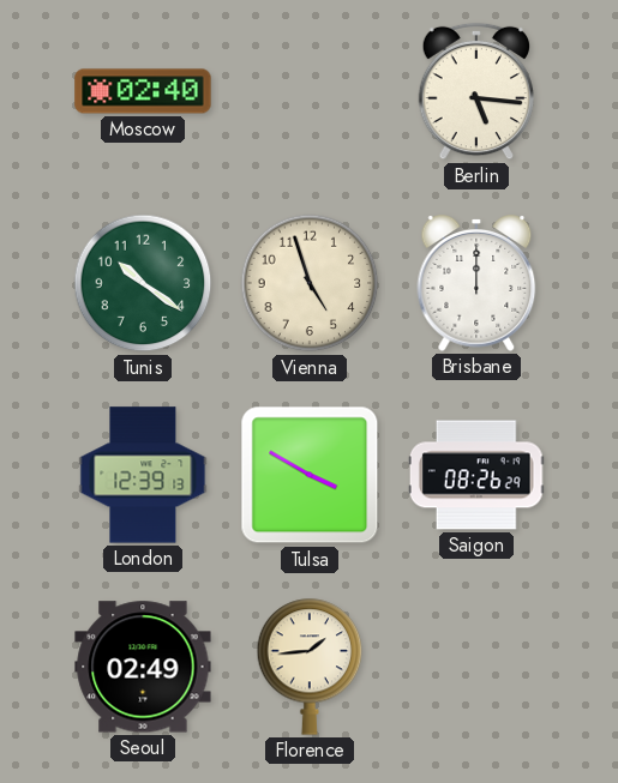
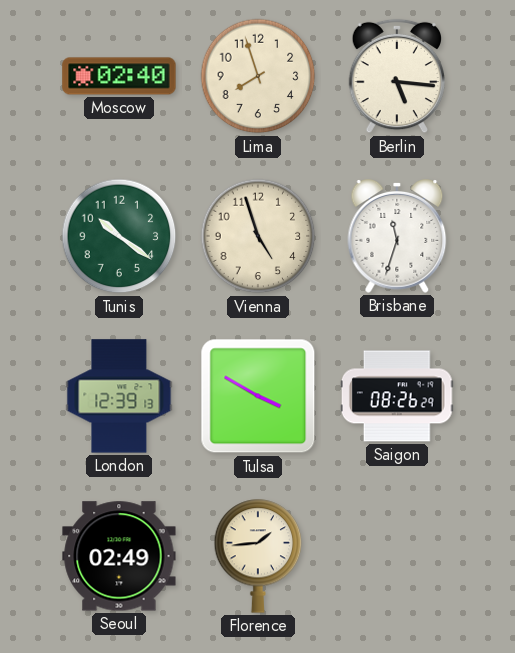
Lima: none -> 7:57 (258, 76)
Brisbane: 12:00 -> 11:33 (397, 236)
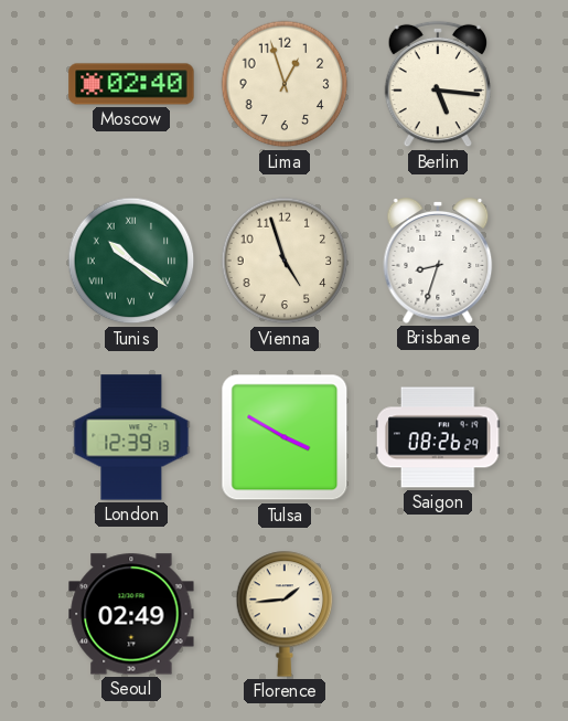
Lima: 7:57 -> 12:57 (285, 84)
Tunis numerals: Arabic -> Roman (131, 261)
Brisbane: 11:33 -> 8:33 (438, 261)
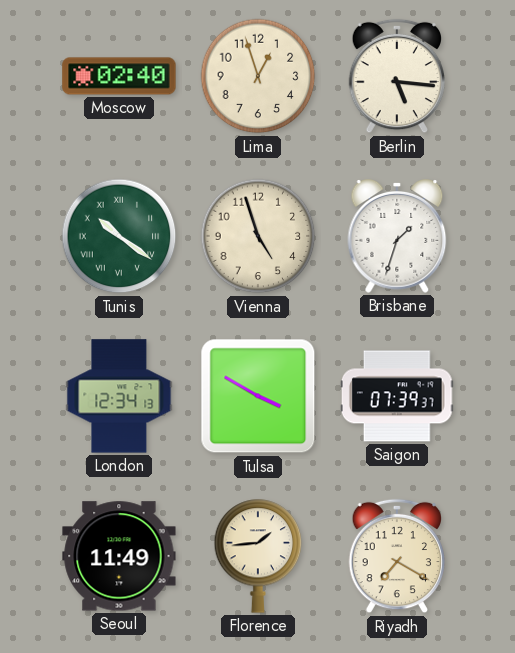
Brisbane: 8:33 -> 1:33 (397, 236)
London: 12:39 -> 12:34 (119, 396)
Saigon: 08:26 -> 07:39 (397, 396)
Seoul: 02:49 -> 11:49 (119, 556)
Riyadh: none -> 7:20 (397, 556)
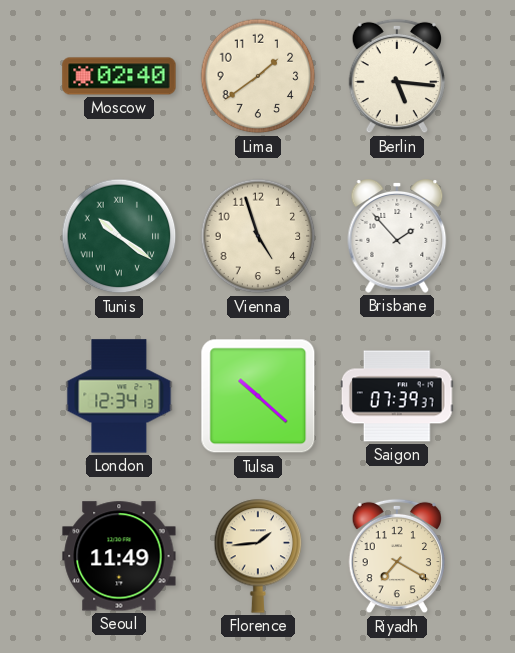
Lima: 12:57 -> 1:39 (258, 76)
Brisbane: 1:33 -> 1:53 (397, 236)
Tulsa: 3:50 -> 10:22 (258, 396)
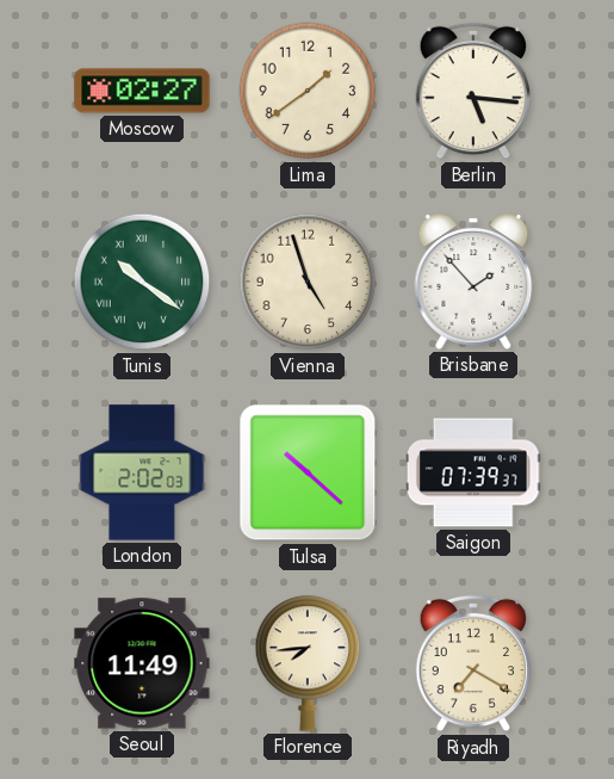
Moscow: 02:40 -> 02:27 (142, 91)
London: 12:34 -> 2:02 (142, 472)
Florence: 1:44 -> 7:44 (308, 663)
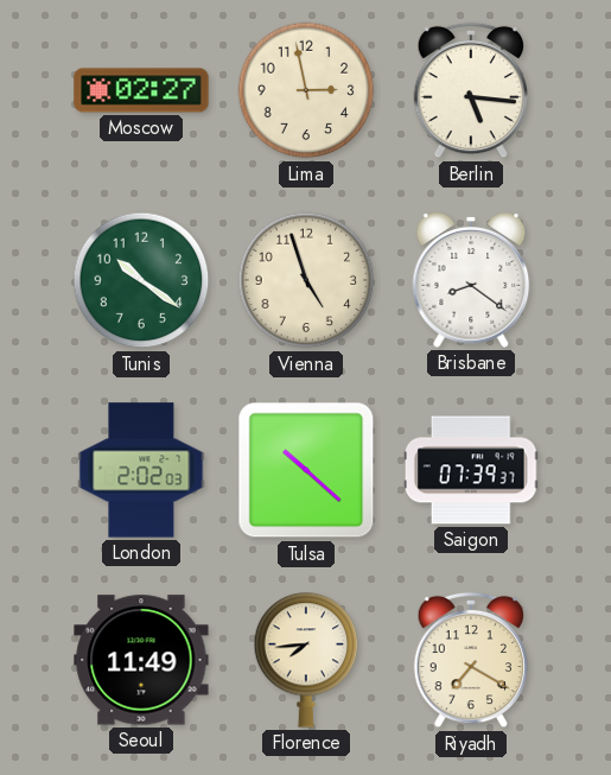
Lima: 1:39 -> 2:58 (306, 90)
Tunis numerals: Roman -> Arabic (141, 280)
Brisbane: 1:53 -> 8:21 (471, 280)
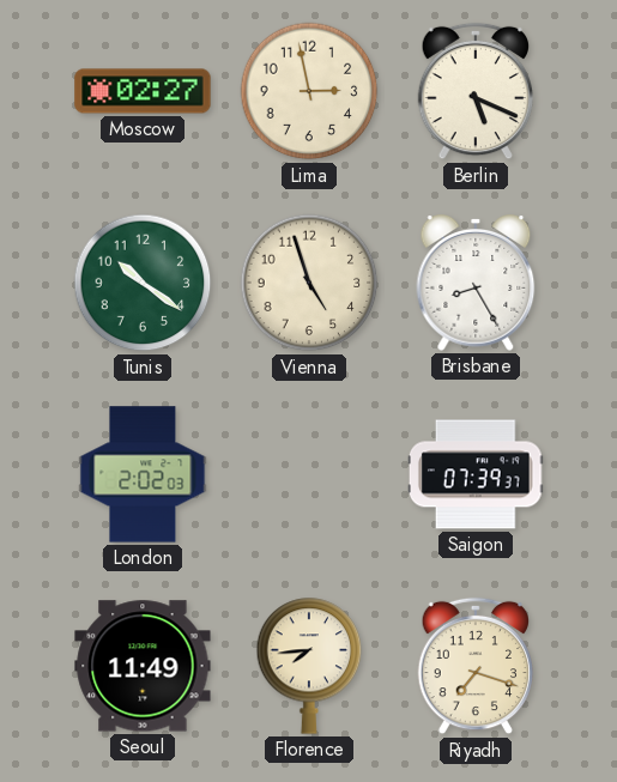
Berlin: 5:16 -> 5:19 (476, 91)
Brisbane: 8:21 -> 8:25 (476, 283)
Tulsa: 10:22 -> none (306, 470)
Riyadh: 7:20 -> 7:18 (476, 666)
